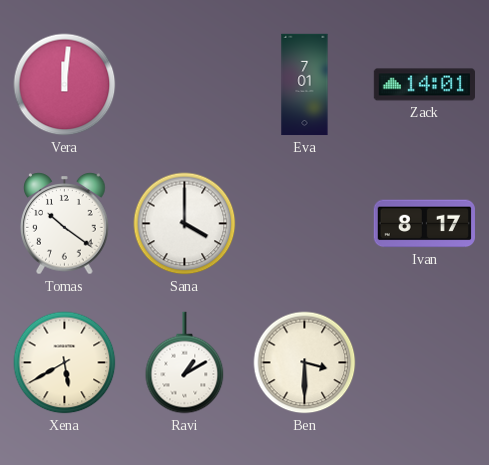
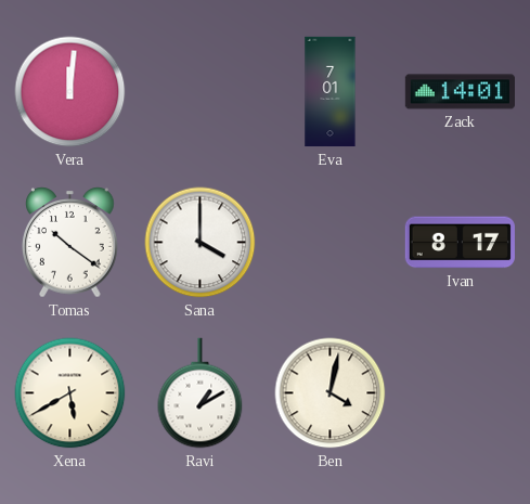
Ben: 3:30 -> 4:02 (331, 393)
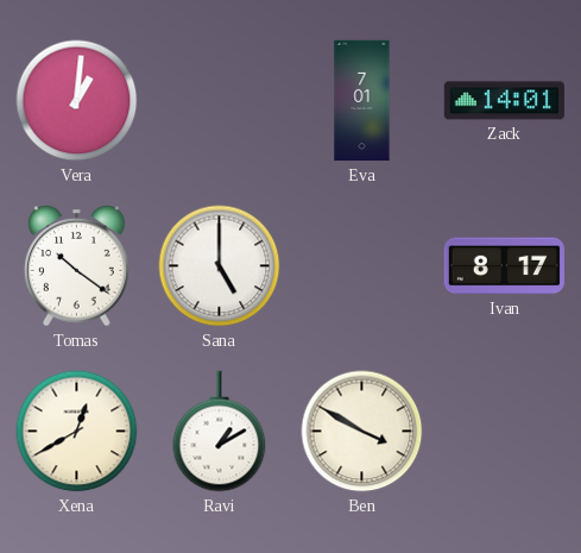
Vera: 12:01 -> 1:01 (77, 101)
Sana: 4:00 -> 5:00 (220, 266)
Xena: 5:40 -> 12:40 (77, 432)
Ben: 4:02 -> 3:50 (362, 432)
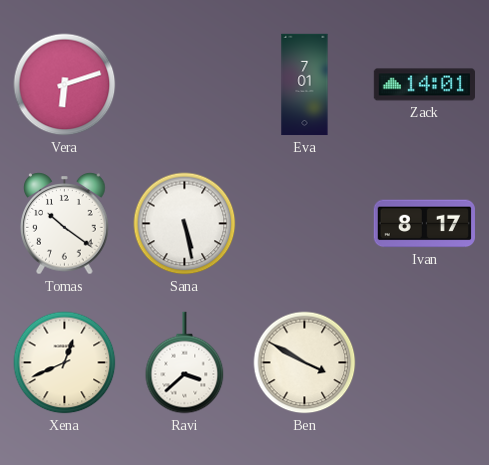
Vera: 1:01 -> 6:12 (65, 85)
Sana: 5:00 -> 5:28 (185, 224)
Xena: 12:40 -> 12:41 (65, 363)
Ravi: 1:10 -> 3:38 (185, 363)
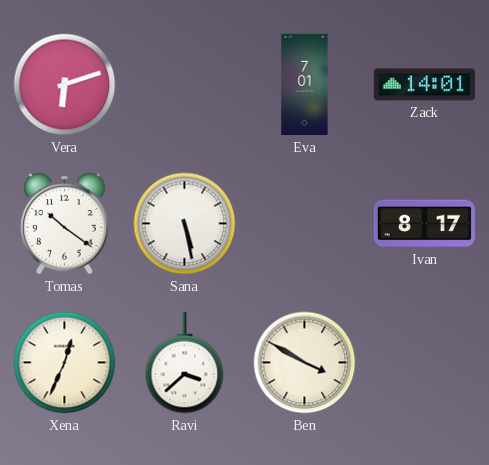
Xena: 12:41 -> 12:34 (65, 363)
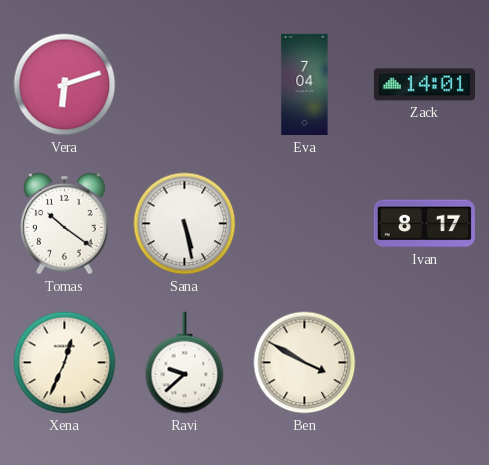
Eva: 7:01 -> 7:04 (305, 85)
Ravi: 3:38 -> 9:38 (185, 363)
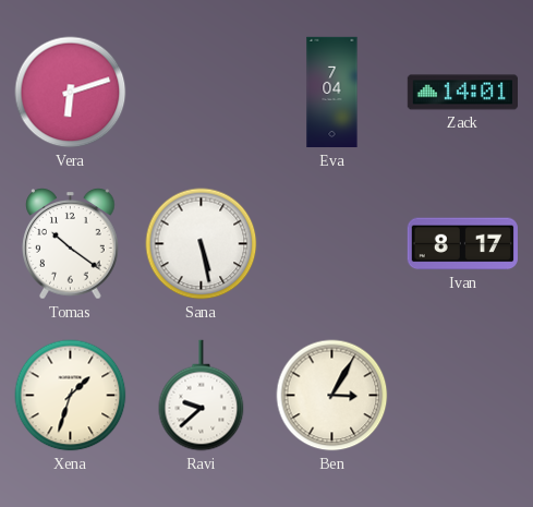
Xena: 12:34 -> 1:33 (71, 396)
Ben: 3:50 -> 3:05 (332, 396)
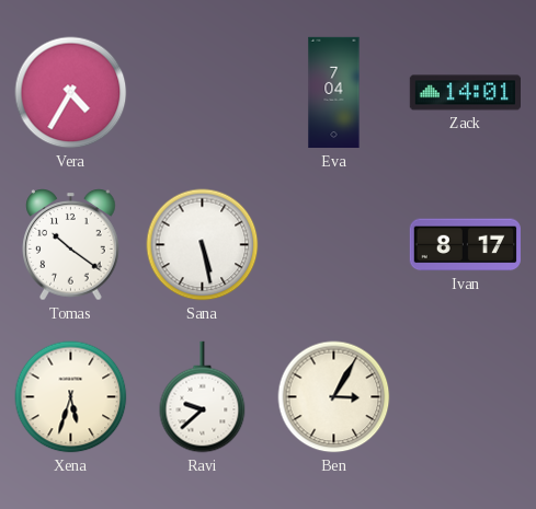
Vera: 6:12 -> 4:35 (71, 93)
Xena: 1:33 -> 5:33 (71, 397)
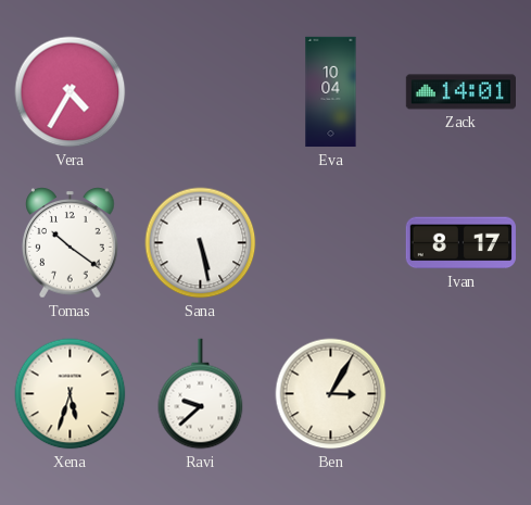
Eva: 7:04 -> 10:04 (331, 92)
